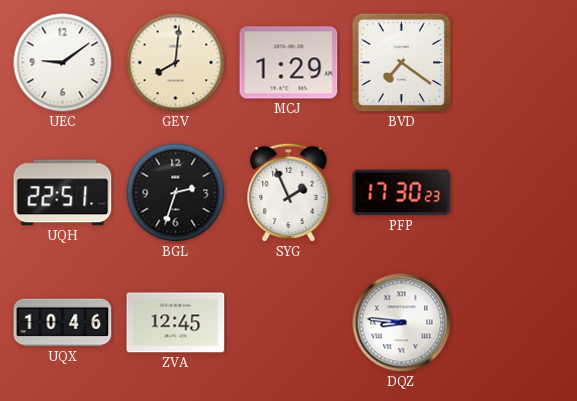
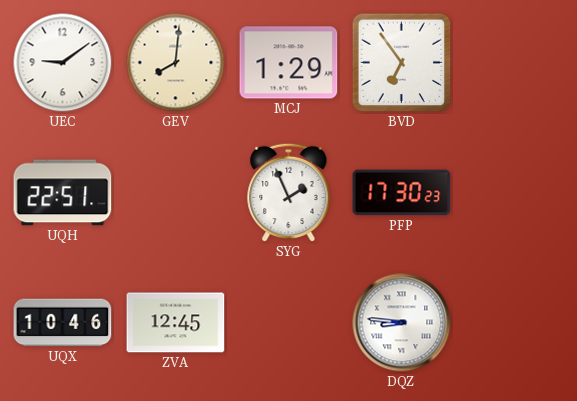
BVD: 7:21 -> 6:54 (402, 63)
BGL: 2:33 -> none (176, 193)
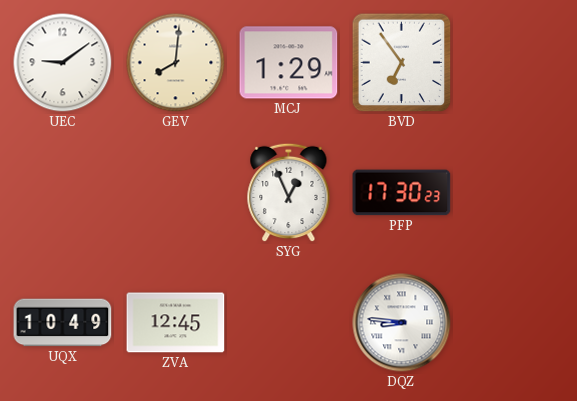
UQH: 22:51 -> none (63, 193)
SYG: 1:56 -> 12:56 (289, 193)
UQX: 10:46 -> 10:49 (63, 323)
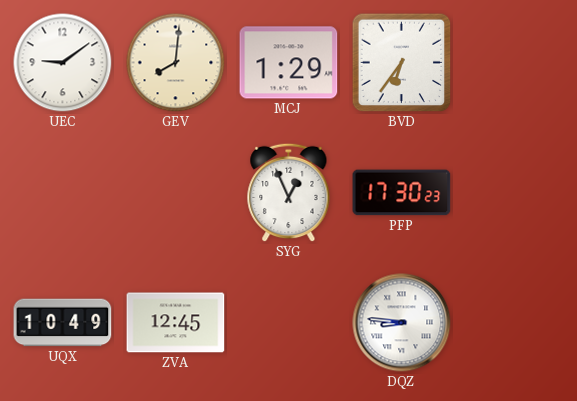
BVD: 6:54 -> 6:36 (402, 63)
